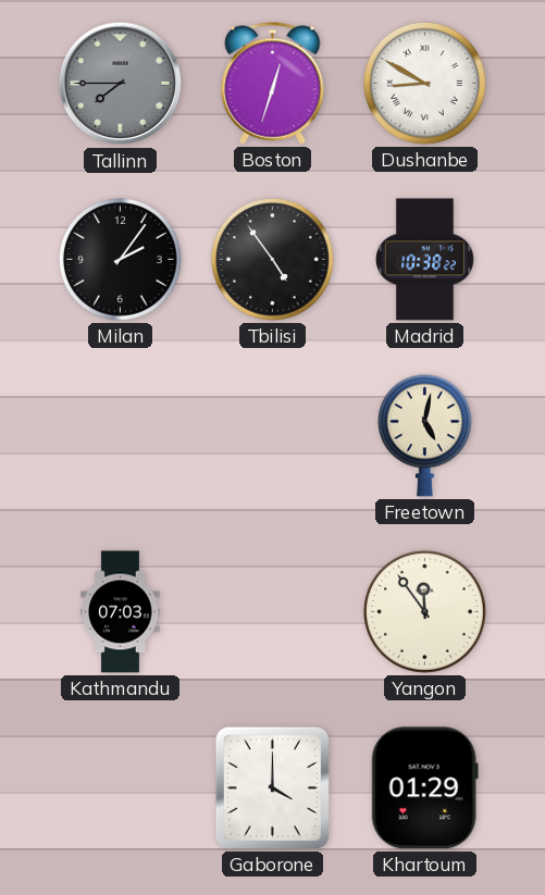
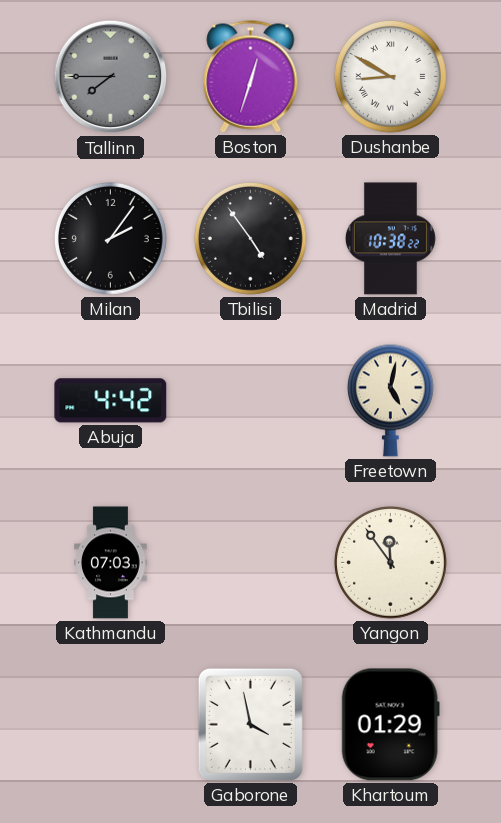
Abuja: none -> 4:42 (111, 401)
Gaborone: 4:00 -> 3:58 (250, 724)
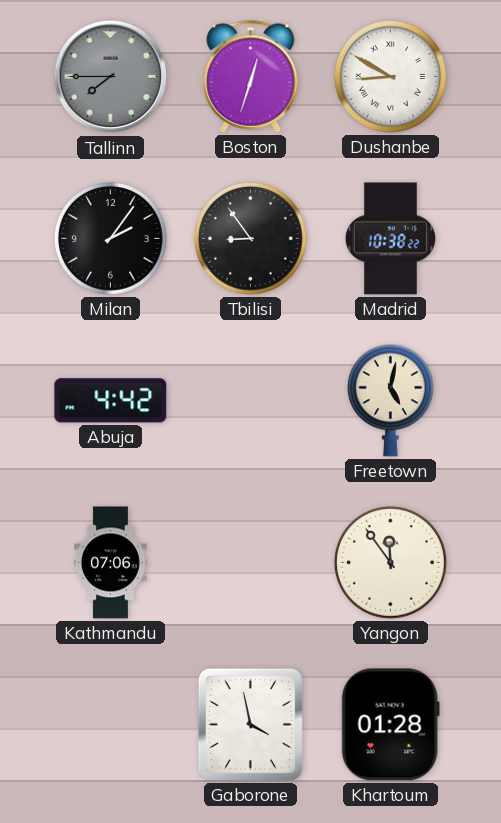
Tbilisi: 4:54 -> 8:54 (250, 238)
Kathmandu: 07:03 -> 07:06 (111, 563)
Khartoum: 01:29 -> 01:28 (390, 725)
